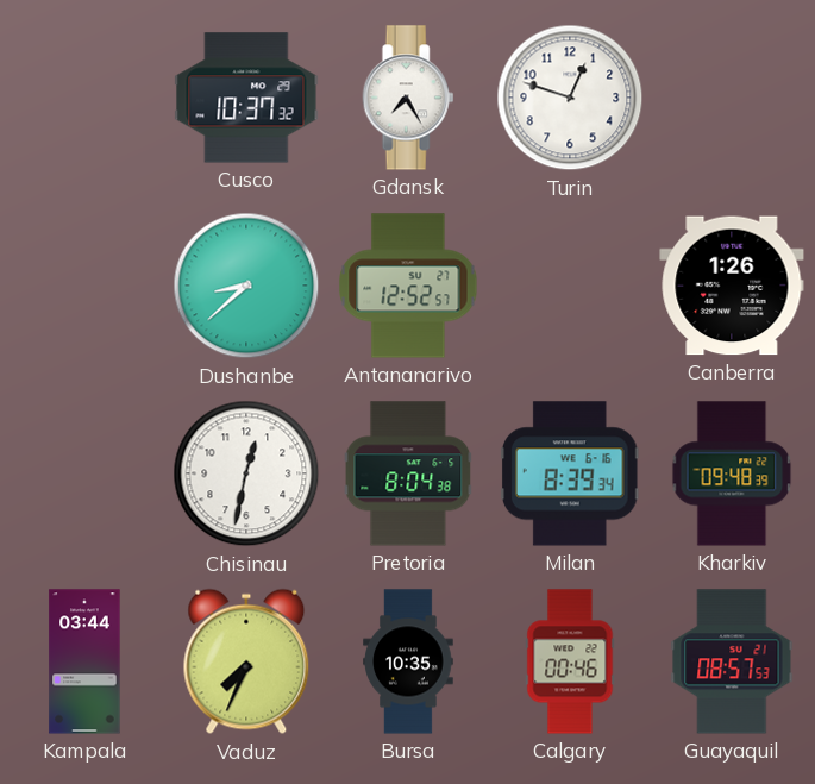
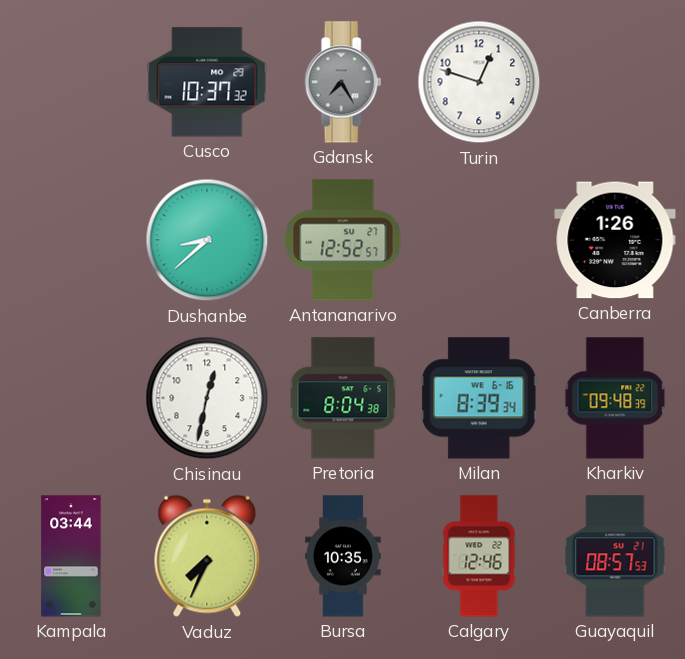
Gdansk dial: white -> grey (343, 82)
Calgary: 00:46 -> 12:46 (479, 556)
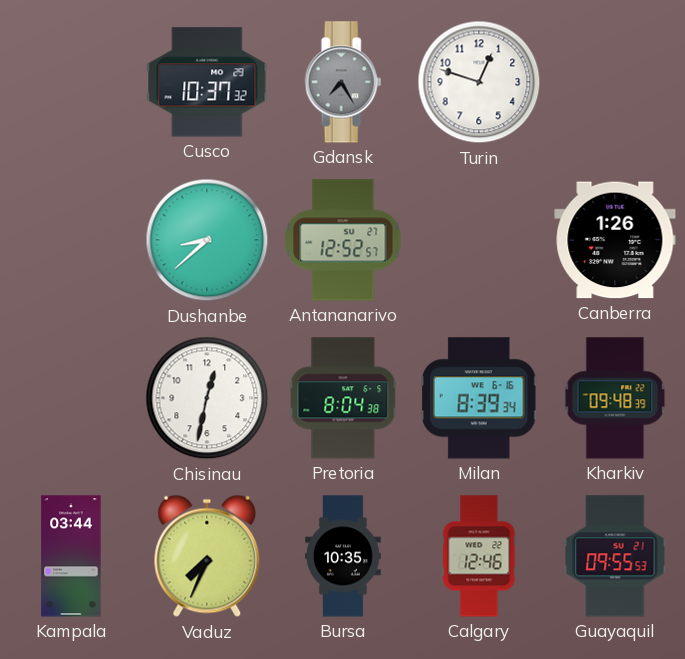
Guayaquil: 08:57 -> 09:55 (615, 556)
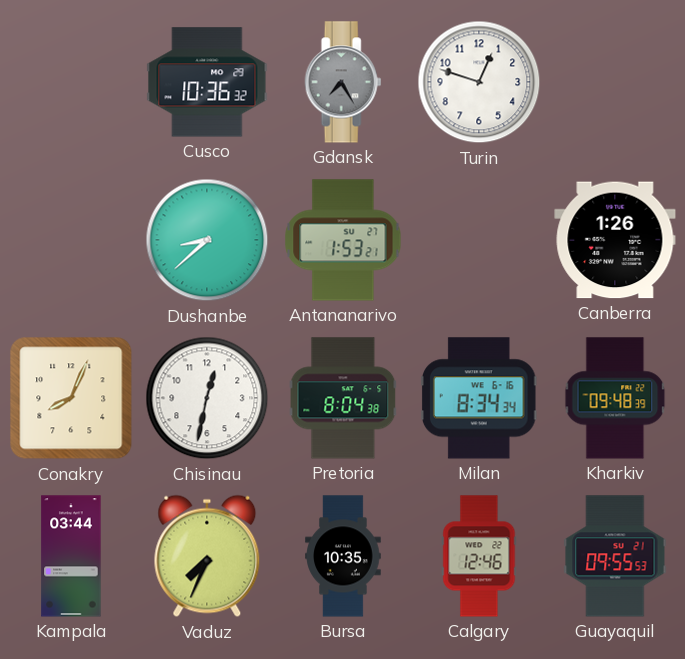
Cusco: 10:37 -> 10:36 (207, 82)
Antananarivo: 12:52 -> 1:53 (343, 240)
Conakry: none -> 8:04 (71, 398)
Milan: 8:39 -> 8:34 (479, 398)
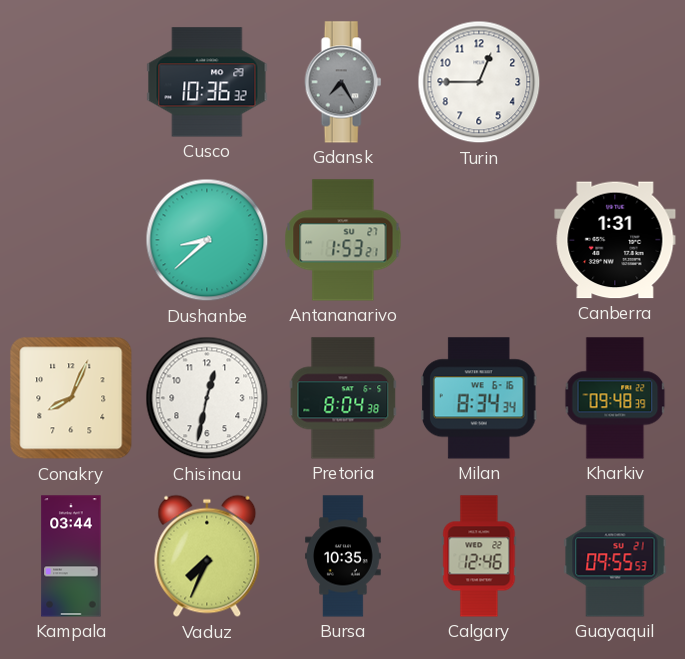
Turin: 12:48 -> 12:45 (479, 82)
Canberra: 1:26 -> 1:31 (615, 240)
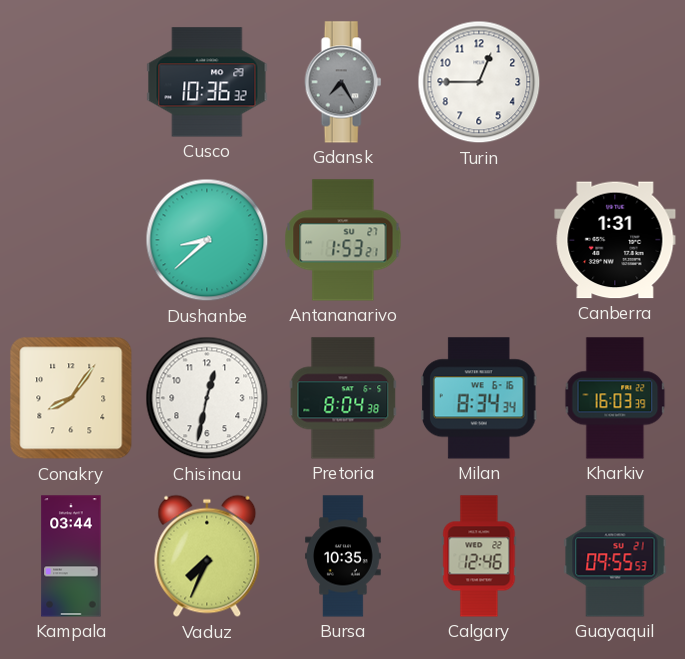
Conakry: 8:04 -> 8:06 (71, 398)
Kharkiv: 09:48 -> 16:03 (615, 398)
